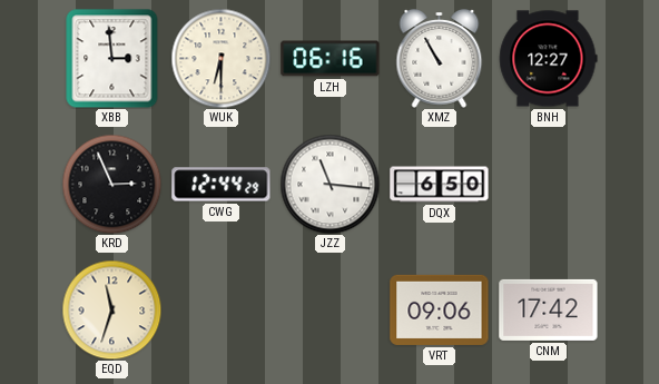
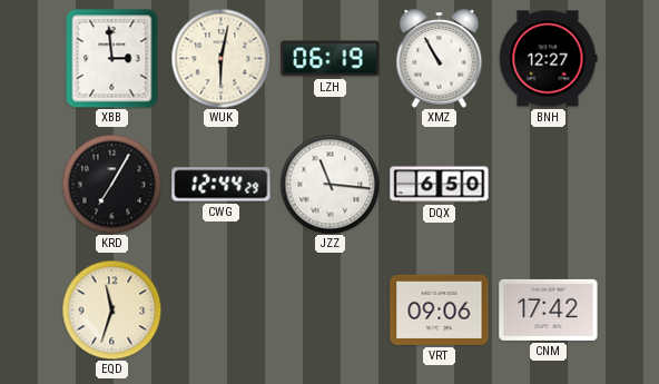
WUK: 6:30 -> 6:02 (220, 58)
LZH: 06:16 -> 06:19 (331, 59)
KRD: 2:56 -> 7:05 (111, 184)
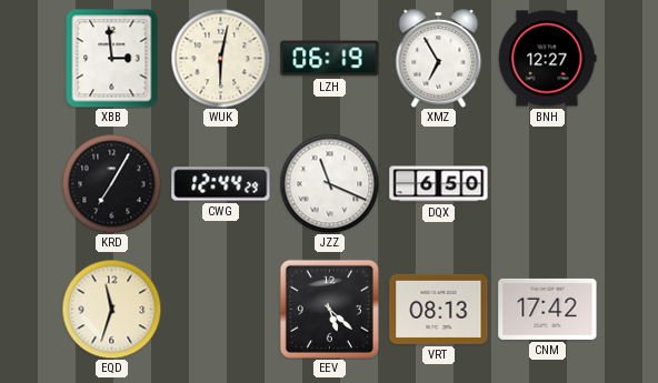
XMZ: 10:55 -> 6:55 (439, 59)
JZZ: 11:16 -> 11:19 (329, 183)
EEV: none -> 5:22 (329, 309)
VRT: 09:06 -> 08:13 (439, 309)
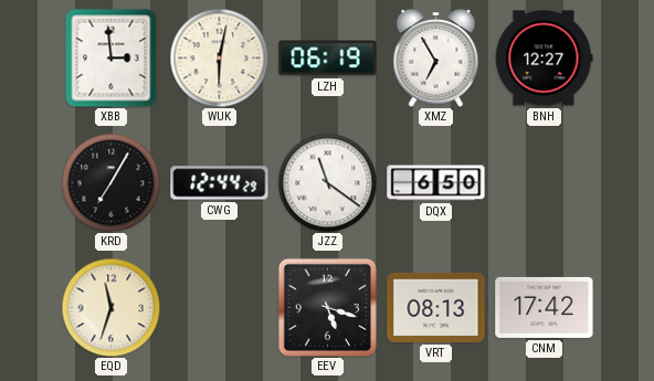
JZZ: 11:19 -> 11:21 (327, 182)
EEV: 5:22 -> 5:18 (327, 307)
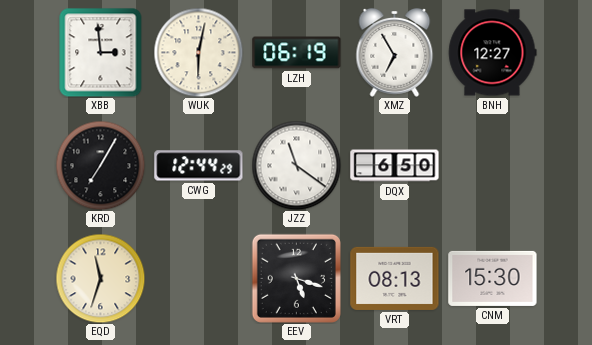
CNM: 17:42 -> 15:30 (493, 278)
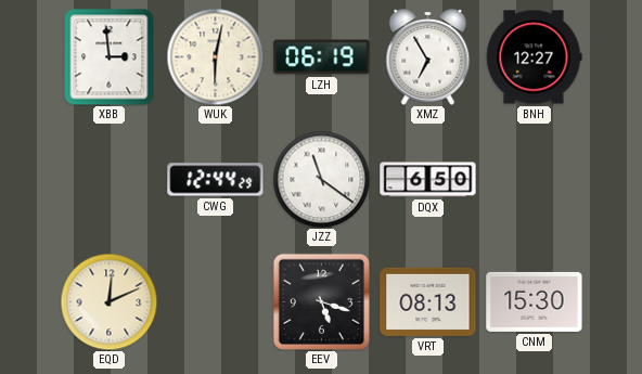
KRD: 7:05 -> none (100, 165)
EQD: 11:33 -> 12:11 (108, 301)
